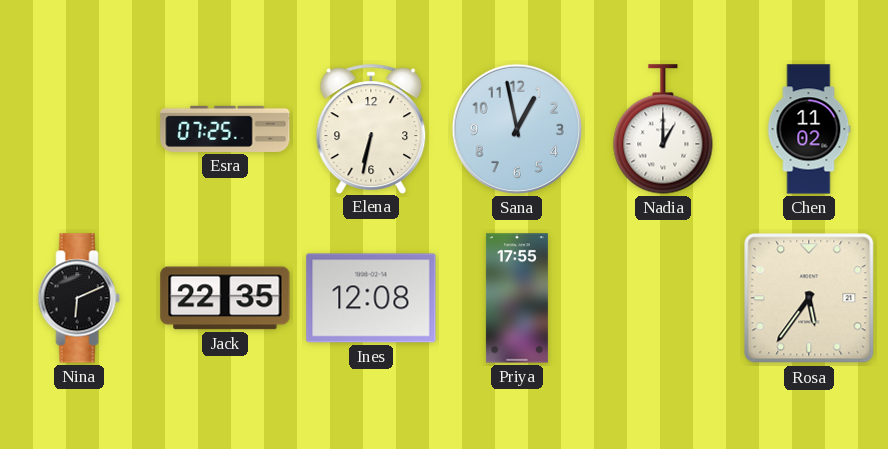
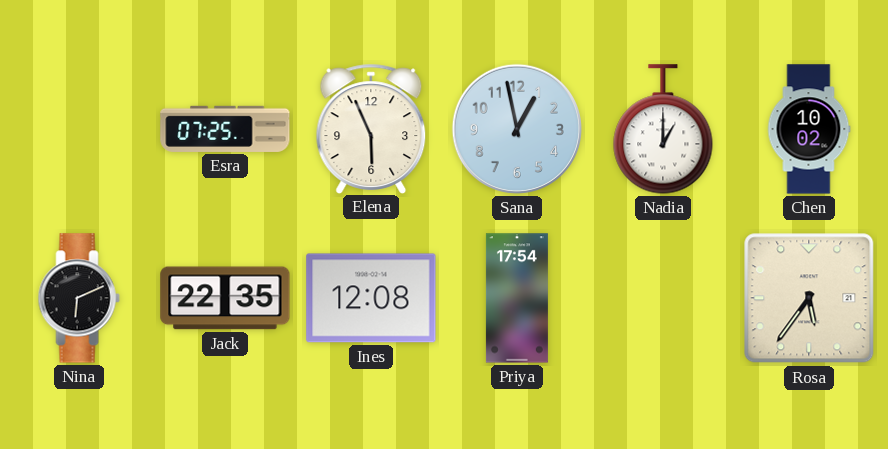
Elena: 6:32 -> 5:56 (371, 128)
Chen: 11:02 -> 10:02 (809, 129)
Priya: 17:55 -> 17:54 (517, 298)
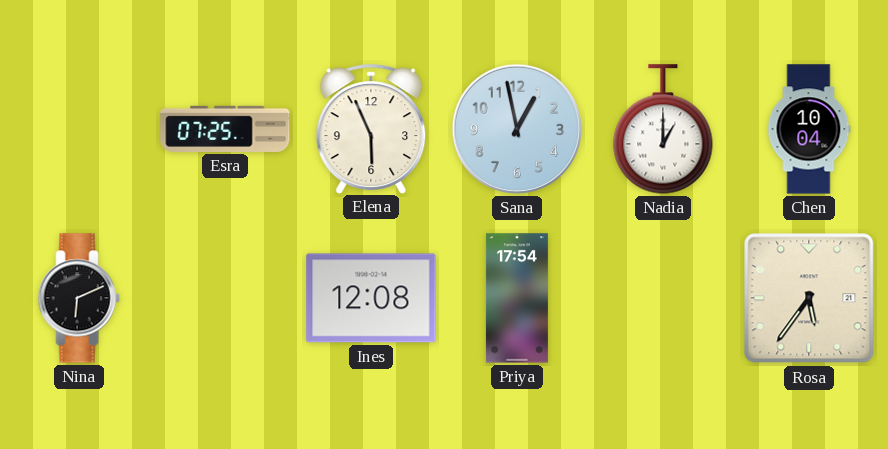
Chen: 10:02 -> 10:04 (809, 129)
Jack: 22:35 -> none (225, 298)
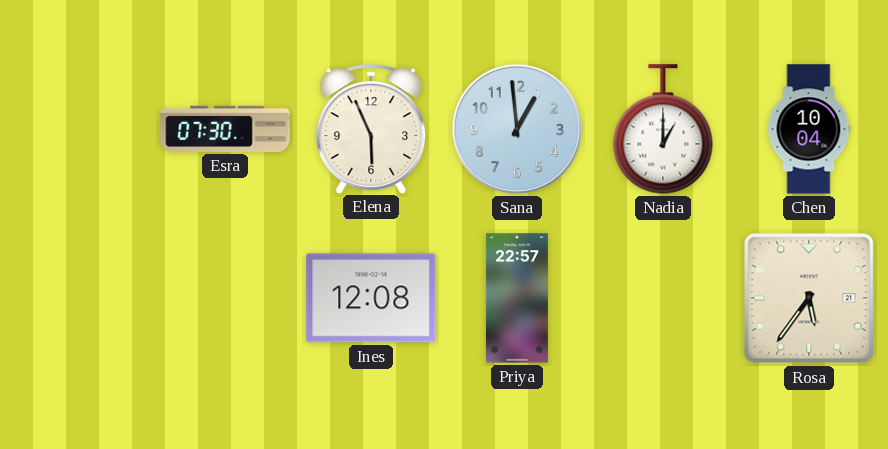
Esra: 07:25 -> 07:30 (225, 129)
Sana: 12:58 -> 12:59 (517, 129)
Nina: 6:11 -> none (79, 298)
Priya: 17:54 -> 22:57 (517, 298)
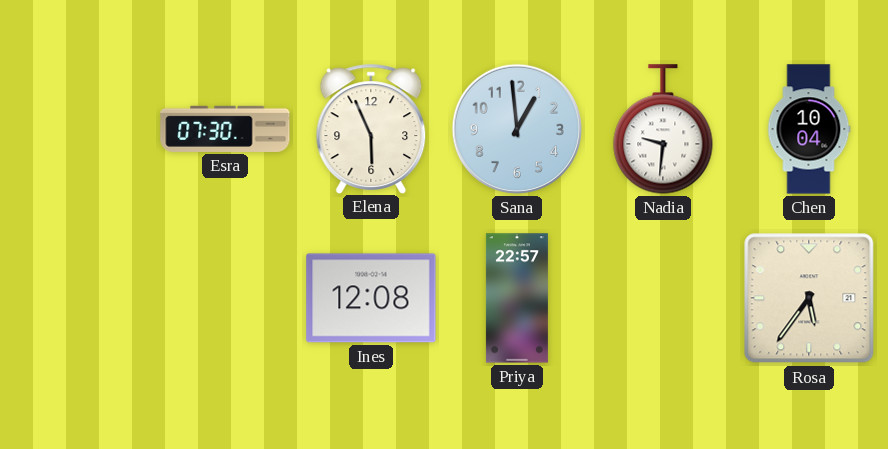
Nadia: 1:00 -> 9:31 (663, 129)
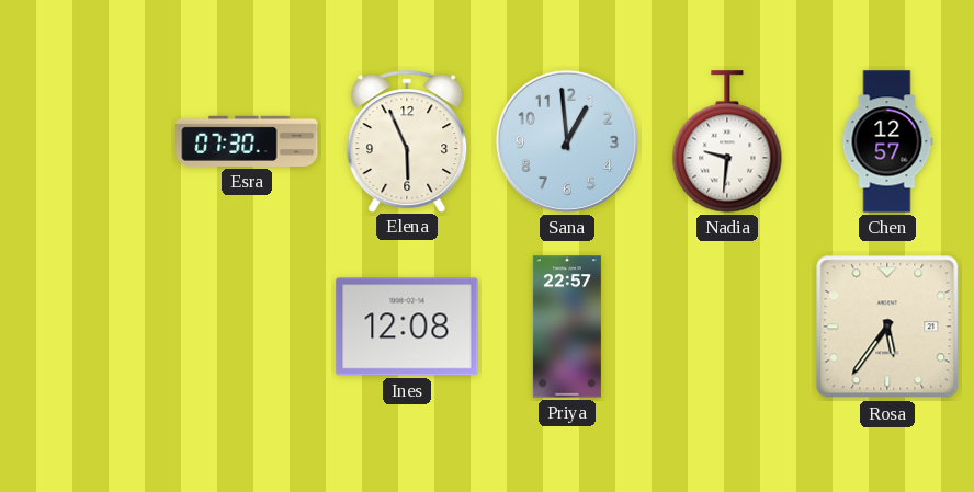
Chen: 10:04 -> 12:57 (887, 141)
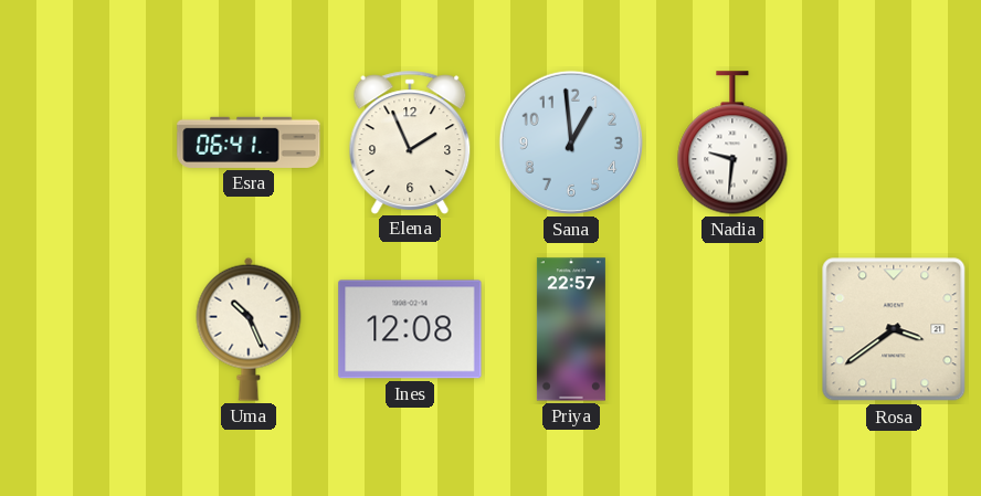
Esra: 07:30 -> 06:41 (249, 143)
Elena: 5:56 -> 1:56 (410, 141)
Chen: 12:57 -> none (887, 141)
Uma: none -> 10:26 (249, 329)
Rosa: 5:36 -> 3:39 (894, 329)
